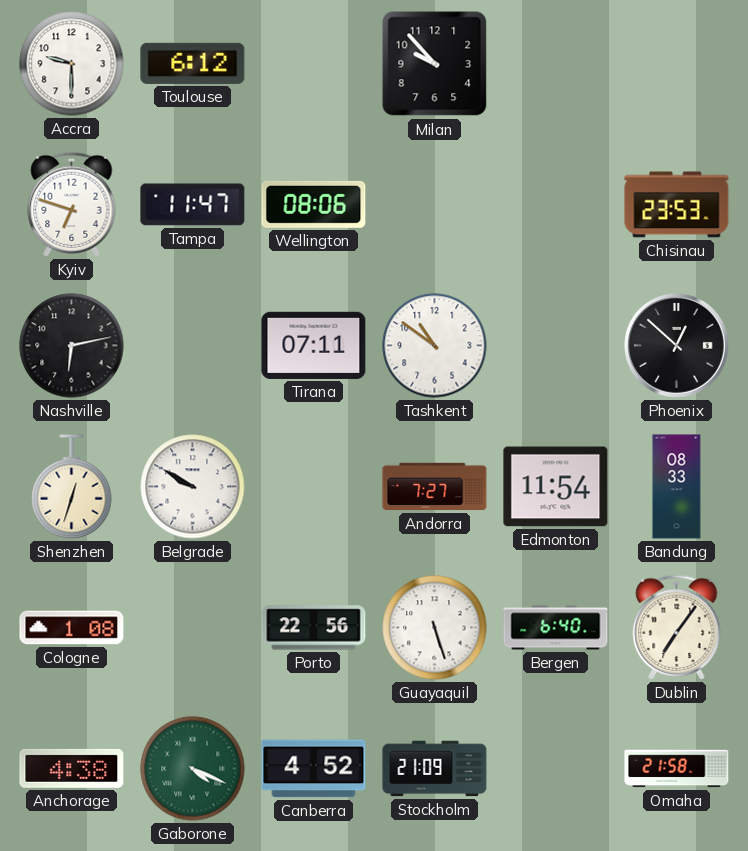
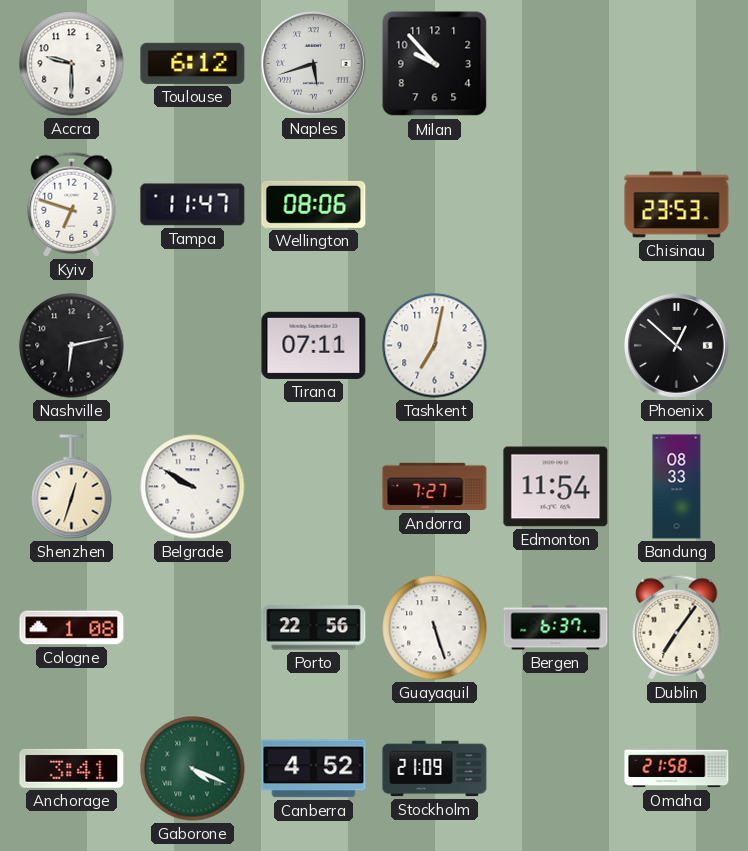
Naples: none -> 5:42 (314, 64)
Tashkent: 10:51 -> 7:02 (435, 346)
Bergen: 6:40 -> 6:37 (556, 628)
Anchorage: 4:38 -> 3:41 (72, 768)
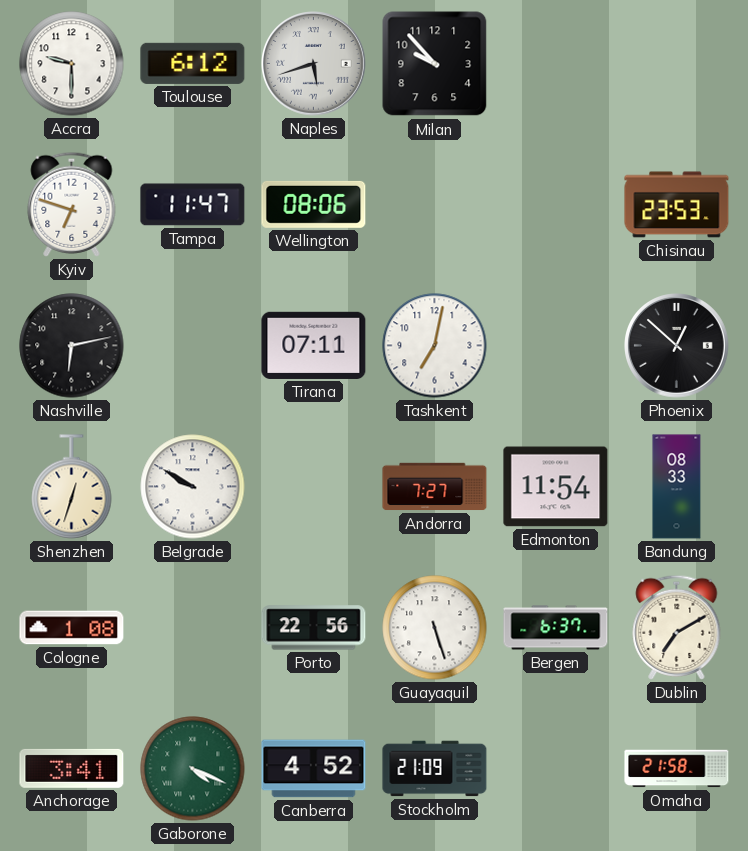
Dublin: 7:06 -> 7:10 (677, 627)
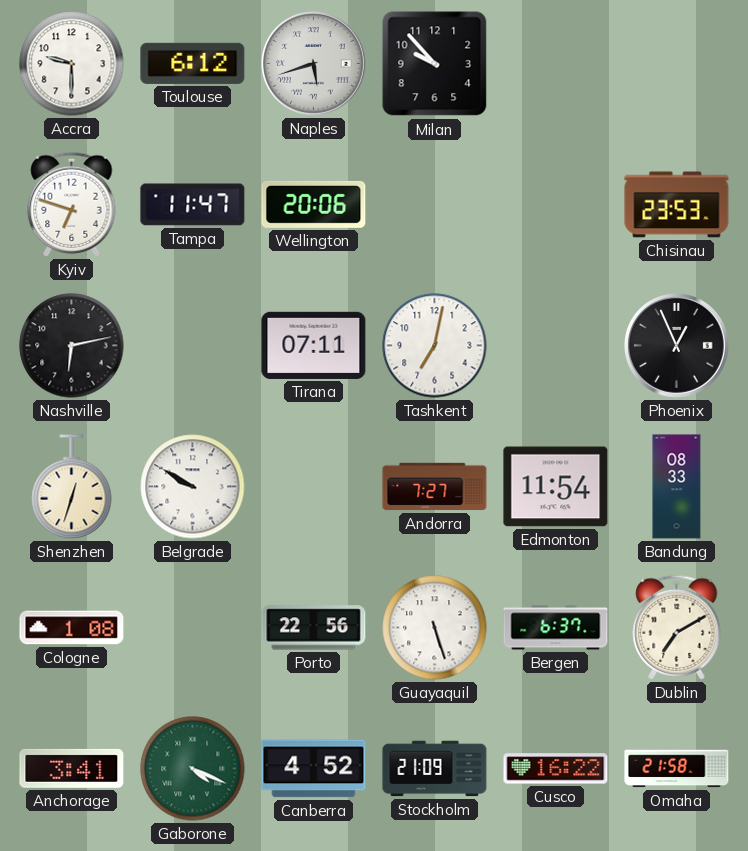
Wellington: 08:06 -> 20:06 (314, 204)
Phoenix: 12:52 -> 12:56 (677, 346)
Cusco: none -> 16:22 (556, 769)
